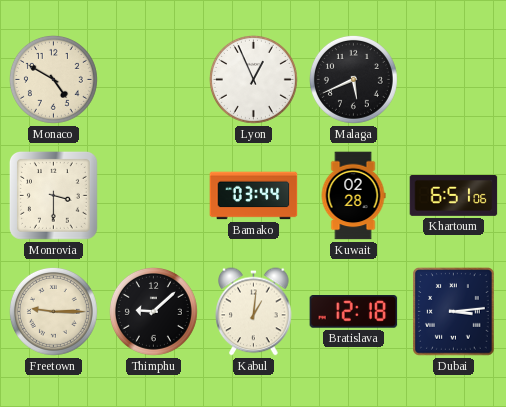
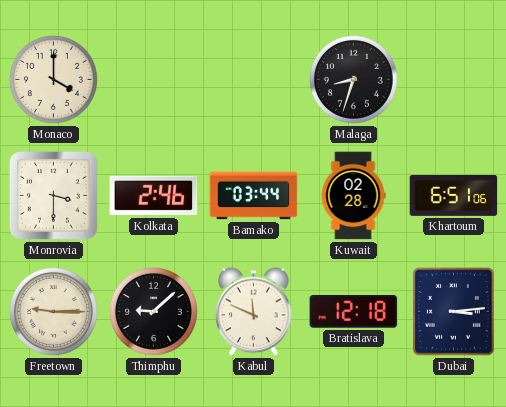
Monaco: 4:50 -> 4:00 (53, 79)
Lyon: 12:56 -> none (253, 79)
Malaga: 5:41 -> 8:33 (353, 79)
Kolkata: none -> 2:46 (154, 196)
Kabul: 1:01 -> 11:49 (254, 312)
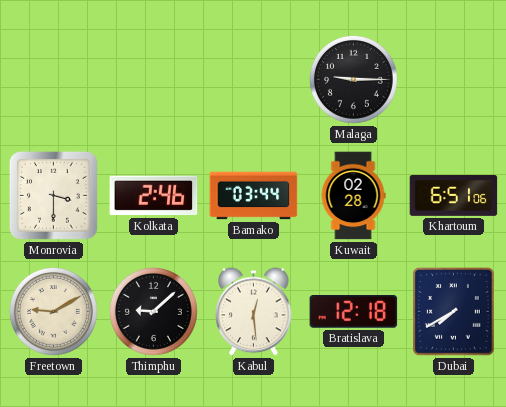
Monaco: 4:00 -> none (53, 79)
Malaga: 8:33 -> 9:15 (353, 79)
Freetown: 9:15 -> 9:10 (53, 311)
Kabul: 11:49 -> 12:29 (254, 312)
Dubai: 3:14 -> 7:40 (454, 312)
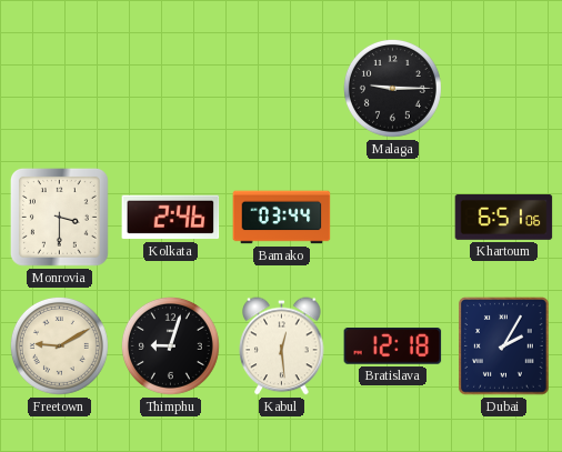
Kuwait: 02:28 -> none (353, 196)
Thimphu: 9:08 -> 9:03 (170, 345)
Dubai: 7:40 -> 2:05 (504, 346)
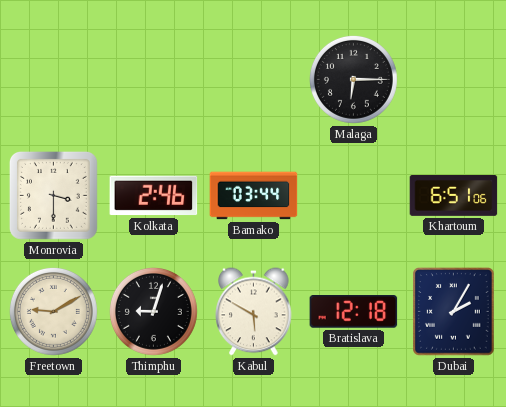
Malaga: 9:15 -> 6:15 (353, 79)
Kabul: 12:29 -> 5:50 (254, 312)
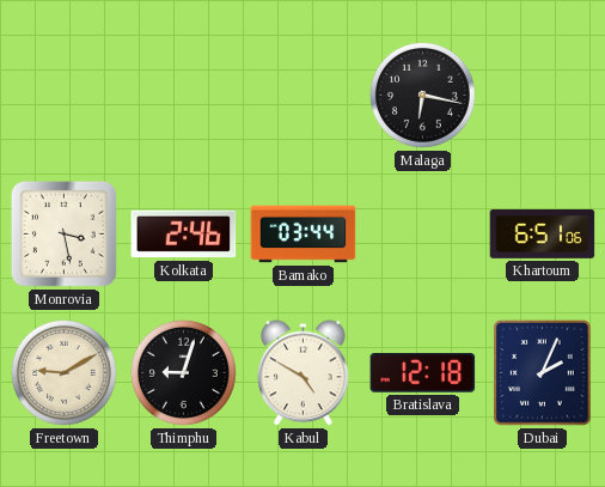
Malaga: 6:15 -> 6:17 (422, 95)
Monrovia: 3:30 -> 3:28 (63, 233)
Kabul: 5:50 -> 4:50 (304, 373)
Dubai: 2:05 -> 2:04 (543, 373)
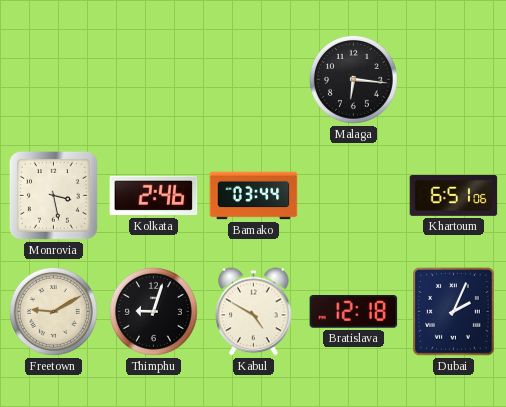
Malaga: 6:17 -> 6:16 (353, 79)
